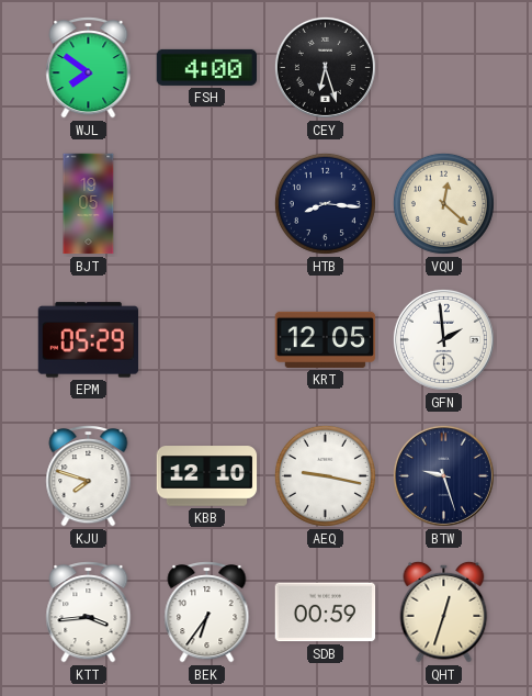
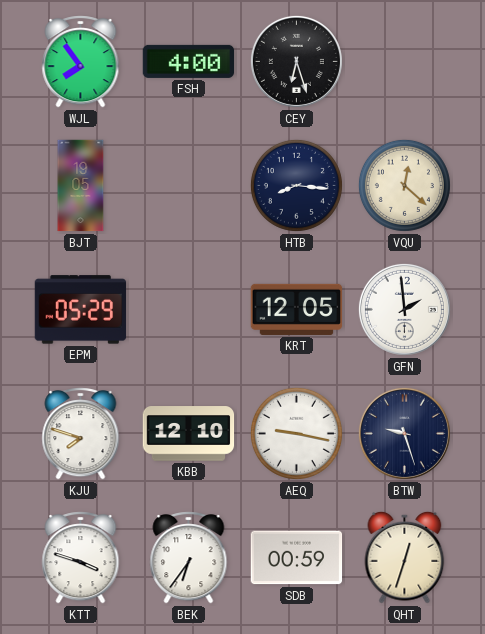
WJL: 7:51 -> 7:54 (81, 62)
KTT: 3:44 -> 3:48 (81, 558)
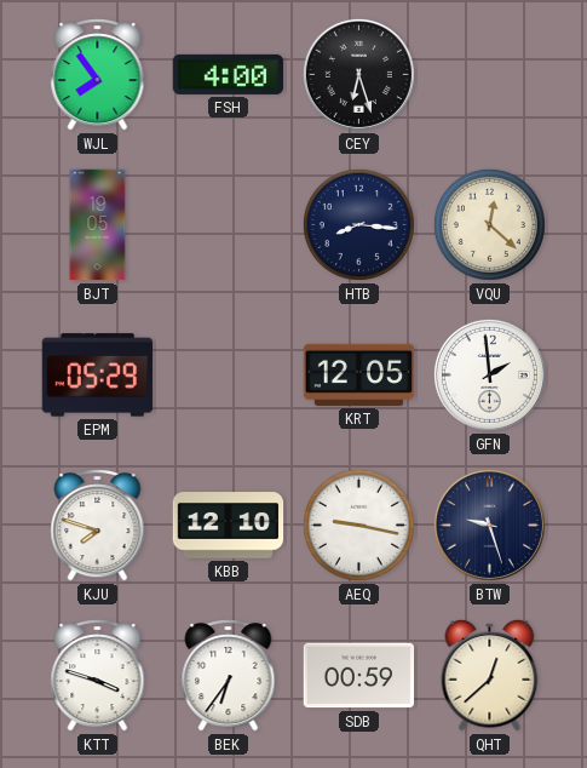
QHT: 12:33 -> 12:38 (490, 675)
